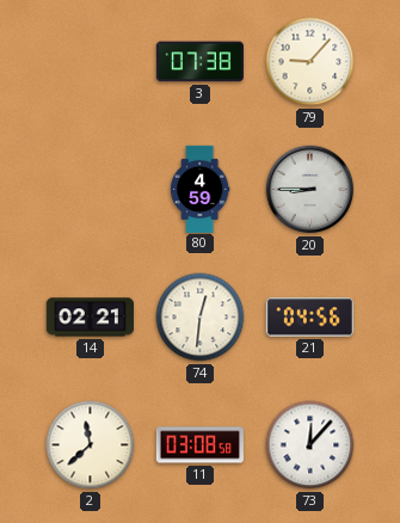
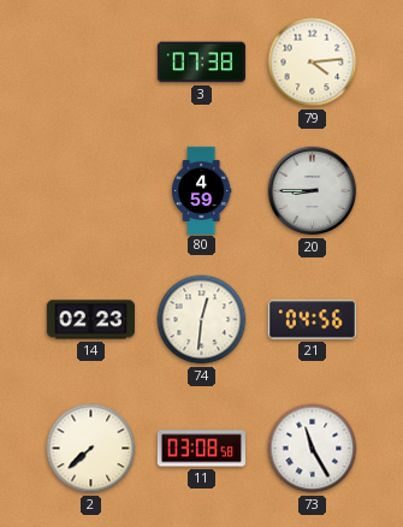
79: 9:07 -> 4:14 (313, 63)
14: 02:21 -> 02:23 (90, 320)
2: 11:38 -> 7:38 (91, 449)
73: 12:07 -> 11:25 (313, 449)
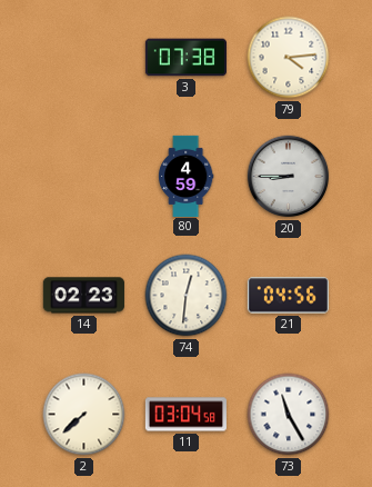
11: 03:08 -> 03:04 (185, 415)
